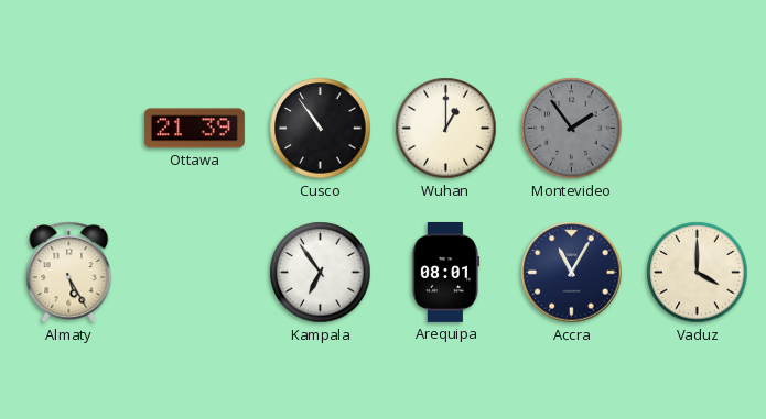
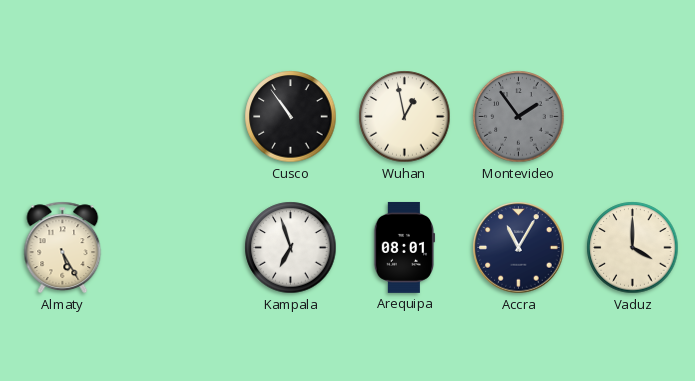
Ottawa: 21:39 -> none (194, 129)
Wuhan: 1:00 -> 12:58 (405, 117)
Kampala: 6:54 -> 6:57 (291, 248)
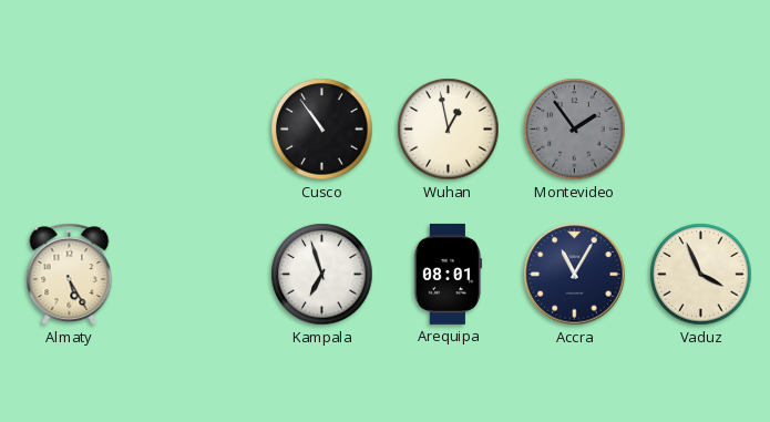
Vaduz: 4:00 -> 3:56 (701, 275)
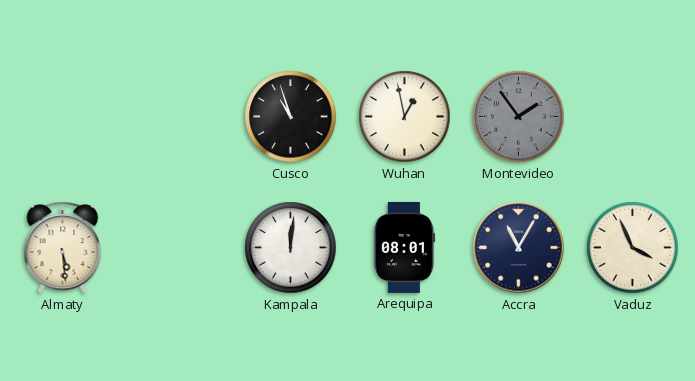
Cusco: 10:54 -> 10:57 (291, 117)
Almaty: 5:25 -> 5:29 (63, 248)
Kampala: 6:57 -> 12:01 (291, 248)
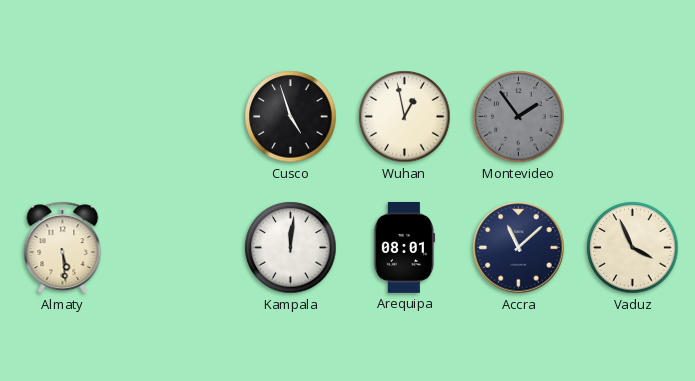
Cusco: 10:57 -> 4:57 (291, 117)
Accra: 11:05 -> 11:08 (519, 248)
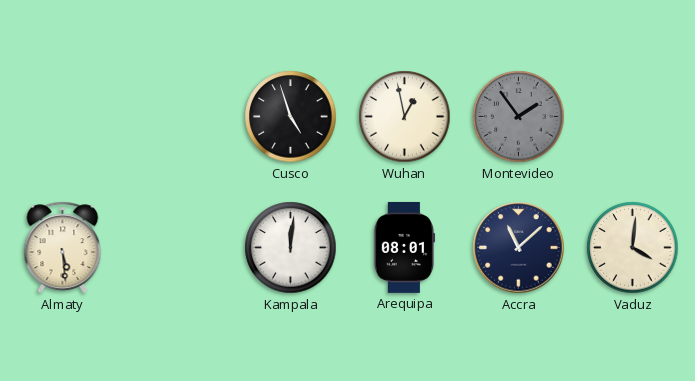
Vaduz: 3:56 -> 4:01 (633, 248)
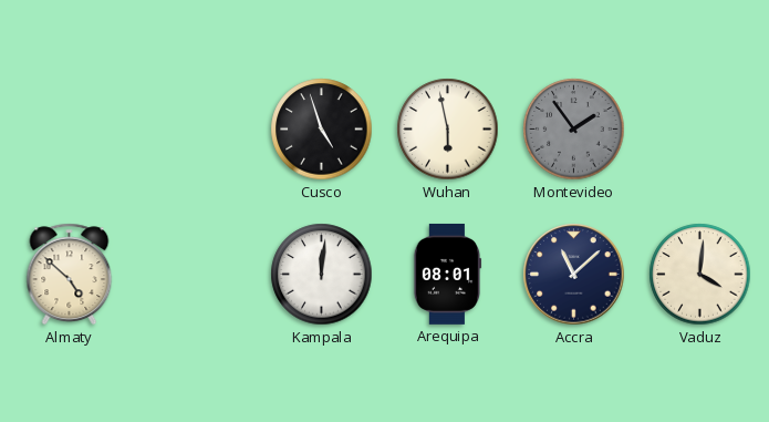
Wuhan: 12:58 -> 5:58 (448, 130)
Almaty: 5:29 -> 4:52 (70, 275)
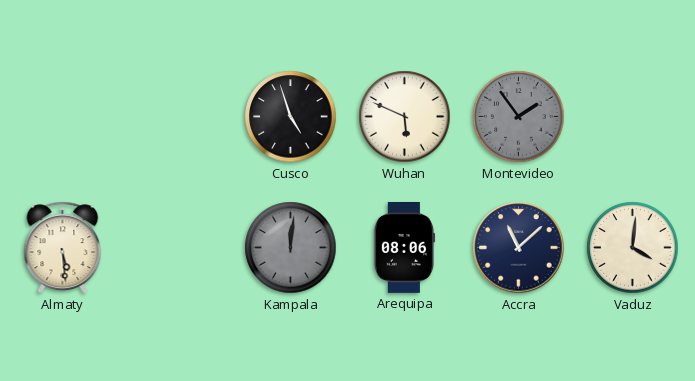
Wuhan: 5:58 -> 5:49 (405, 117)
Almaty: 4:52 -> 5:29 (63, 248)
Kampala dial: white -> grey (291, 248)
Arequipa: 08:01 -> 08:06 (404, 247)
